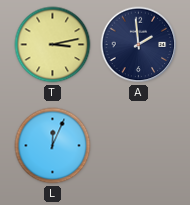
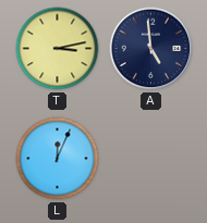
A: 1:59 -> 4:59 (151, 49)
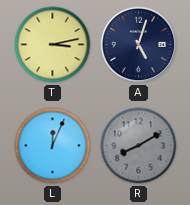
A: 4:59 -> 5:03 (139, 45)
R: none -> 8:10 (139, 146)
